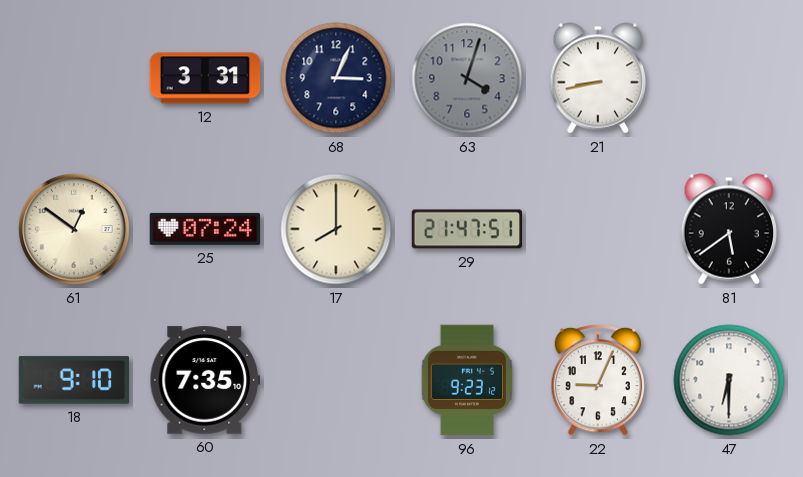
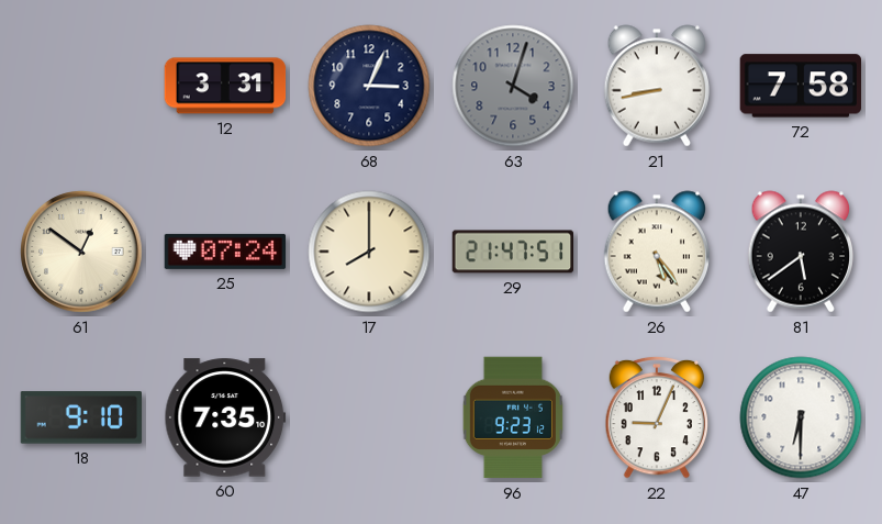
72: none -> 7:58 (800, 86)
26: none -> 5:24 (656, 252)
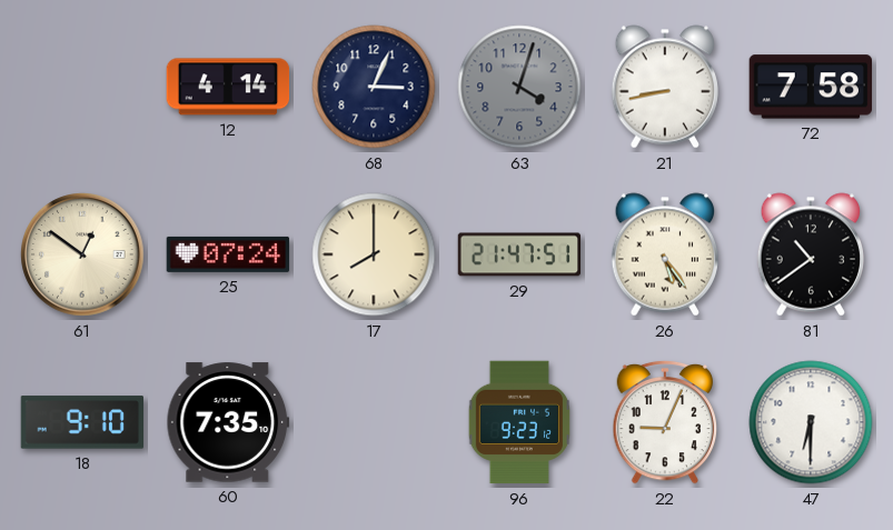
12: 3:31 -> 4:14 (228, 87)
81: 5:39 -> 10:39 (810, 254)
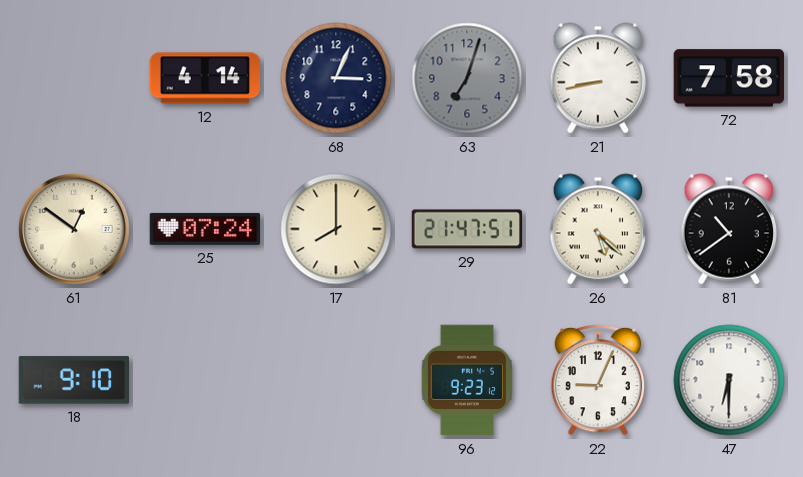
63: 4:03 -> 7:03 (467, 78)
26: 5:24 -> 5:22 (597, 229)
60: 7:35 -> none (228, 422)
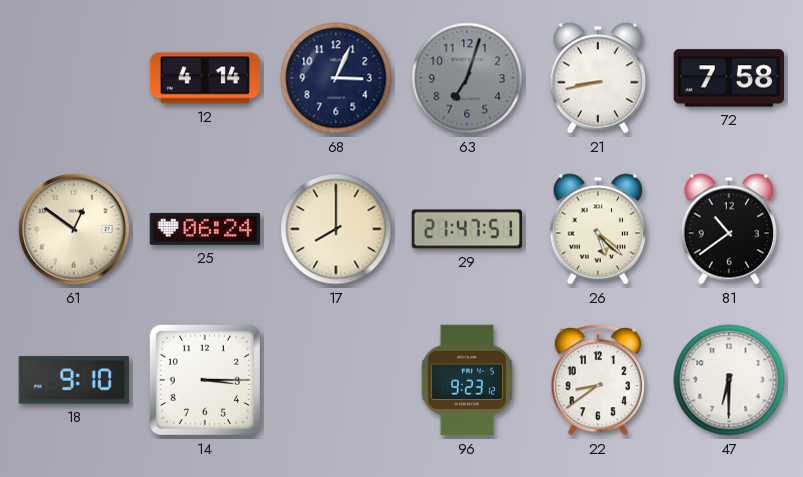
25: 07:24 -> 06:24 (205, 229)
14: none -> 3:15 (205, 380)
22: 9:04 -> 8:39 (598, 380)
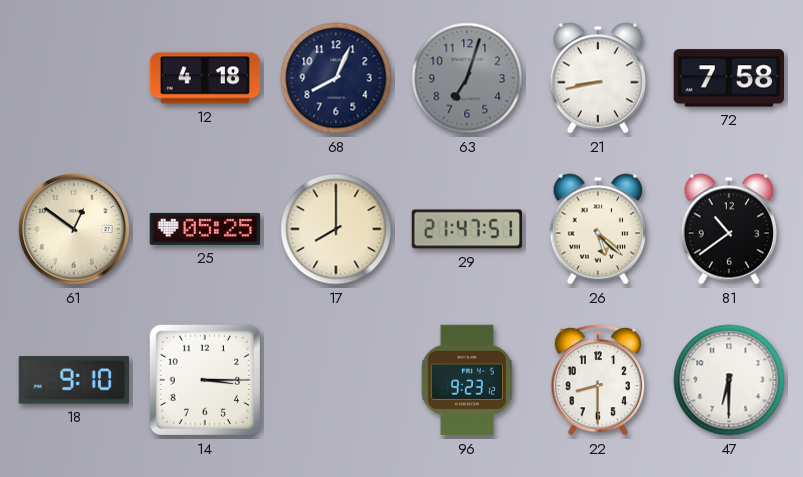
12: 4:14 -> 4:18 (205, 78)
68: 3:04 -> 8:04 (336, 78)
25: 06:24 -> 05:25 (205, 229)
22: 8:39 -> 8:30 (598, 380)
